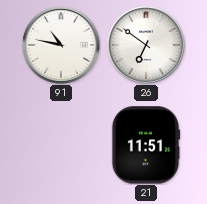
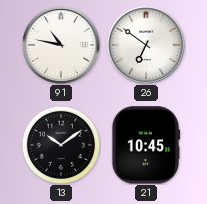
13: none -> 10:09 (60, 144)
21: 11:51 -> 10:45 (146, 145)
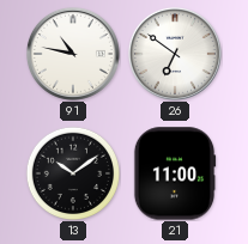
21: 10:45 -> 11:00 (175, 173)
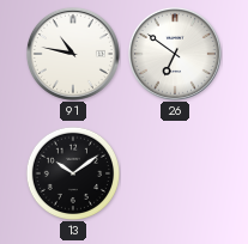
21: 11:00 -> none (175, 173)
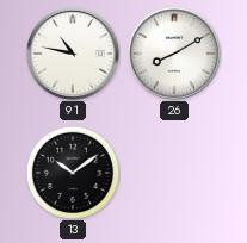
26: 6:51 -> 8:10 (174, 54)
